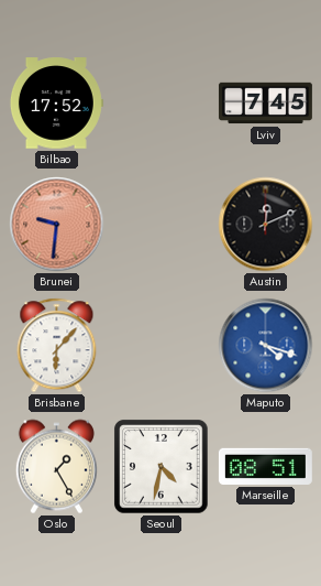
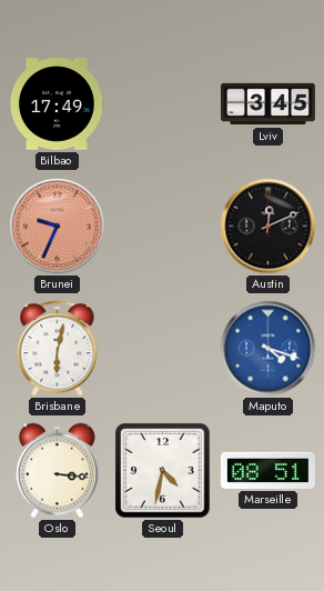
Bilbao: 17:52 -> 17:49 (57, 104)
Lviv: 7:45 -> 3:45 (267, 104)
Brunei: 9:31 -> 9:34 (58, 227)
Brisbane: 6:07 -> 6:02 (58, 349)
Oslo: 1:25 -> 3:16 (57, 471)
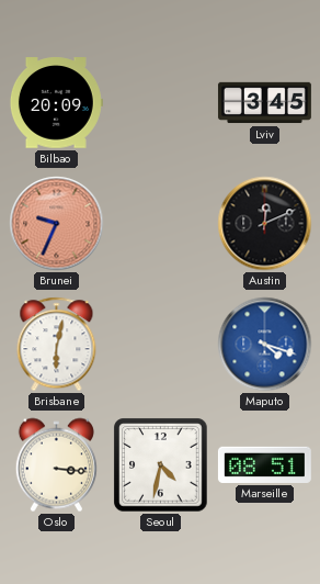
Bilbao: 17:49 -> 20:09 (56, 103)
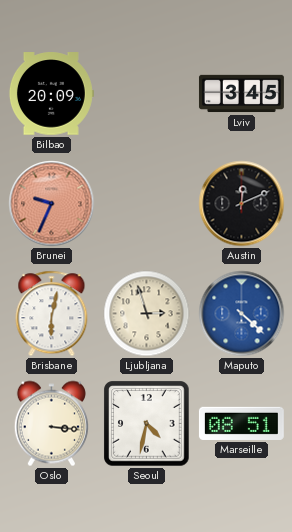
Ljubljana: none -> 2:57 (147, 314)
Maputo: 4:18 -> 4:22 (242, 314)
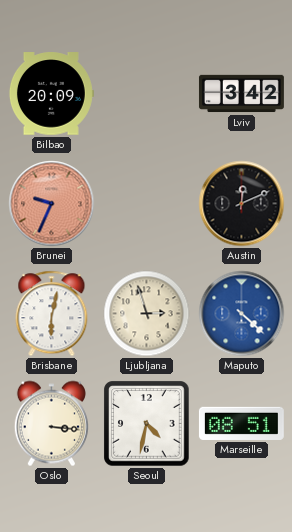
Lviv: 3:45 -> 3:42 (241, 94)
